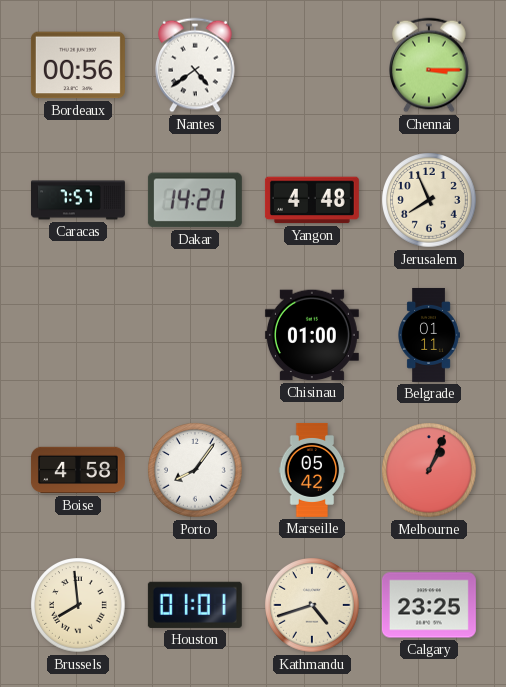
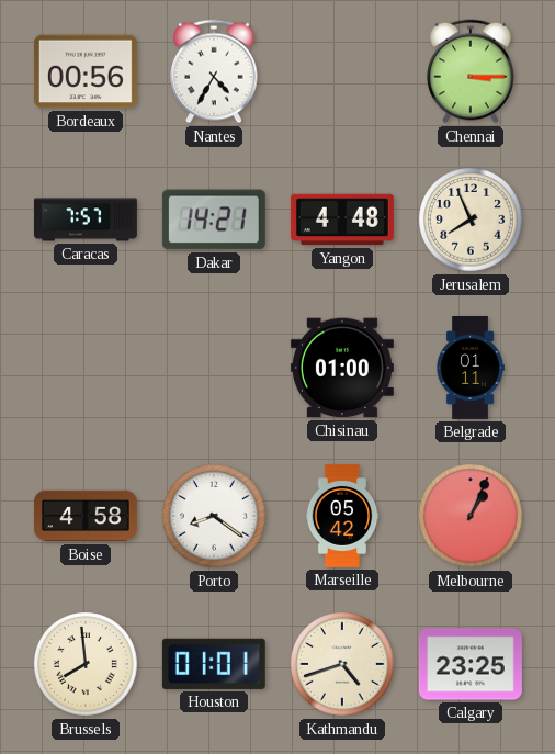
Nantes: 4:39 -> 4:35 (214, 71)
Porto: 8:06 -> 8:21 (214, 516)
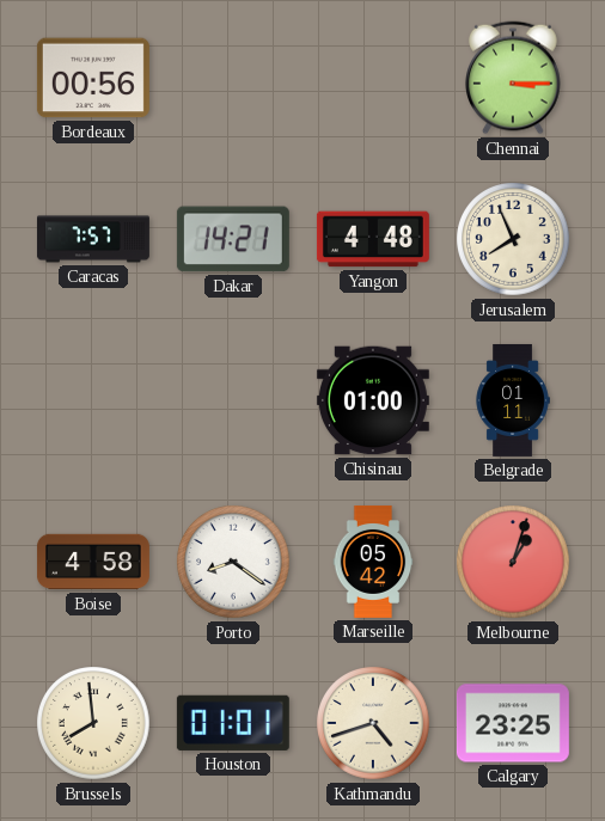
Nantes: 4:35 -> none (214, 71)
Melbourne: 1:04 -> 1:03 (513, 562)
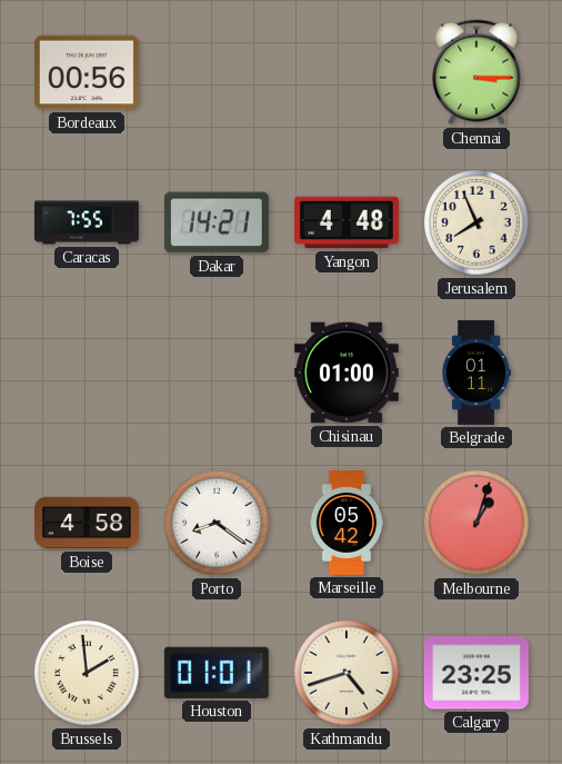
Caracas: 7:57 -> 7:55 (87, 222)
Brussels: 7:59 -> 1:59 (87, 673)
